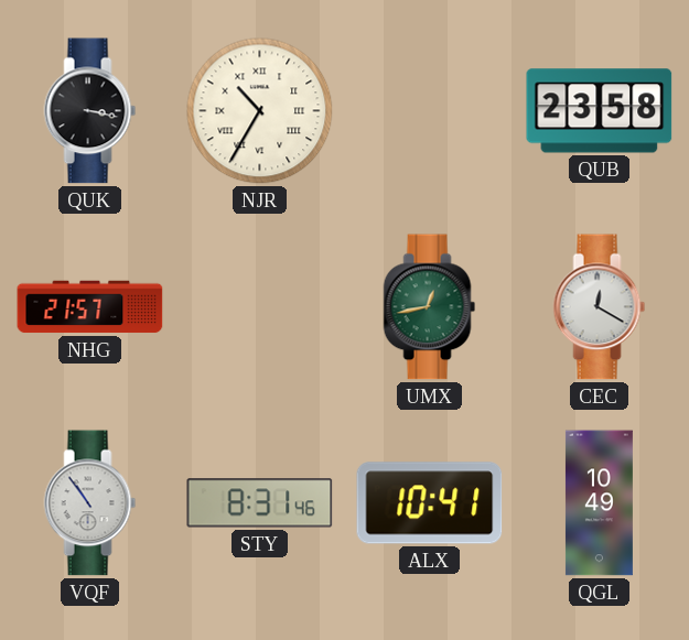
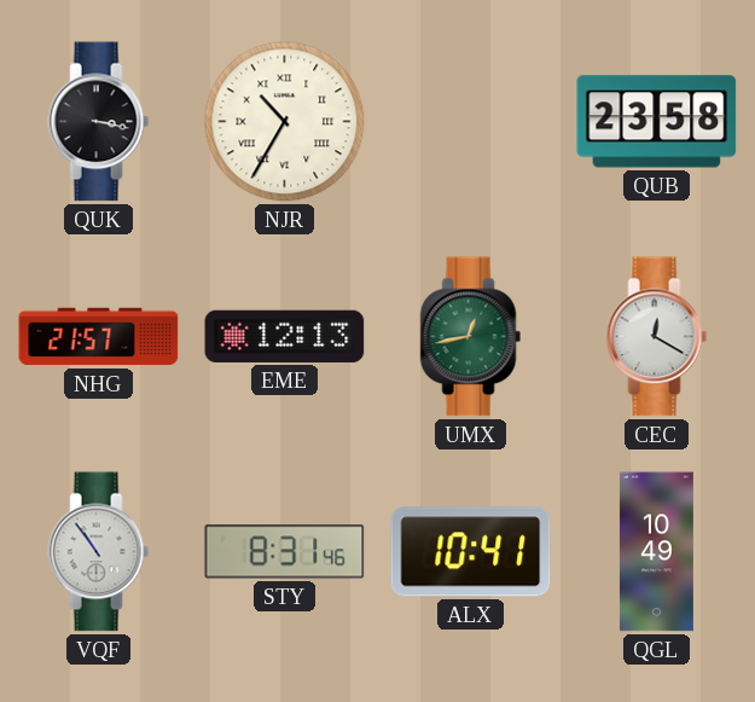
EME: none -> 12:13 (285, 336)
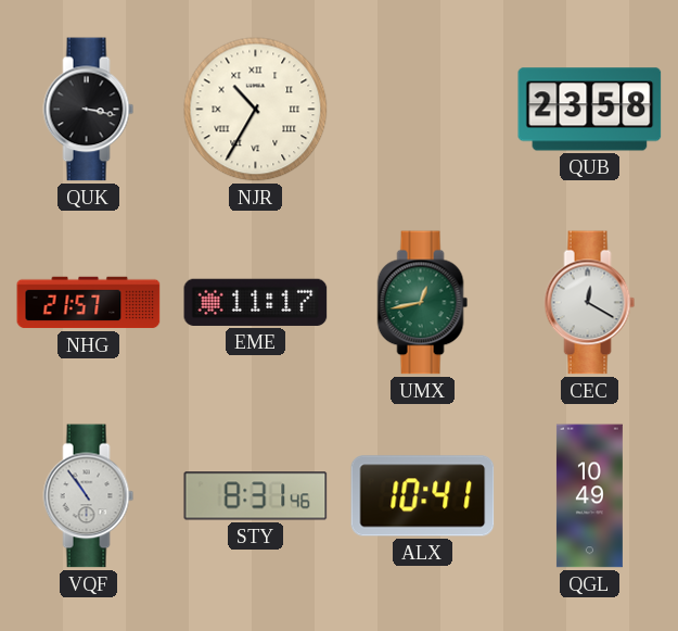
EME: 12:13 -> 11:17 (256, 302)
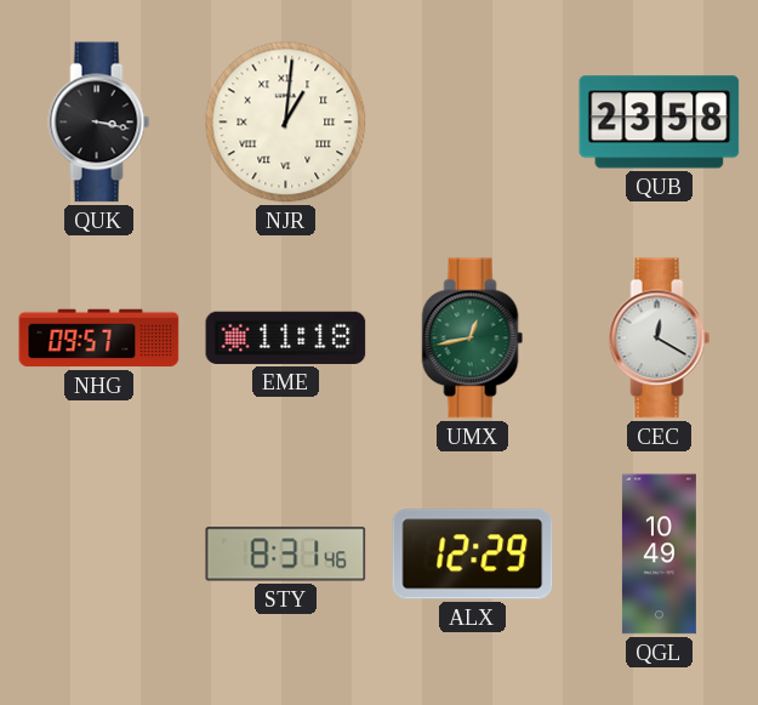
NJR: 10:35 -> 1:01 (286, 123)
NHG: 21:57 -> 09:57 (99, 339)
EME: 11:17 -> 11:18 (286, 337)
VQF: 10:54 -> none (89, 496)
ALX: 10:41 -> 12:29 (473, 555)
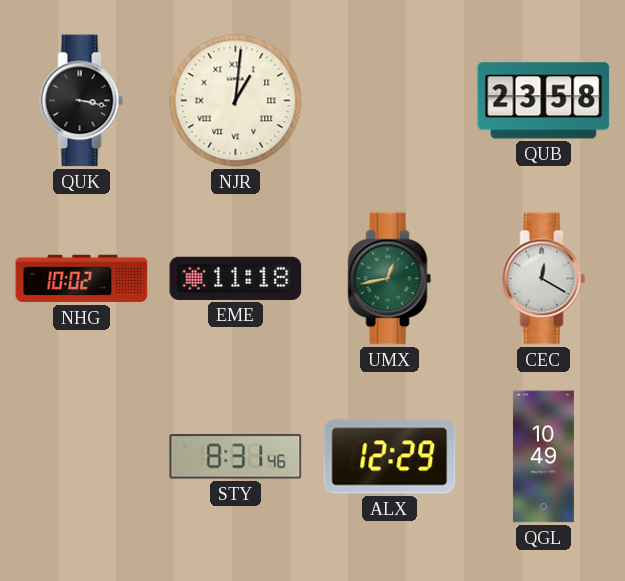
NHG: 09:57 -> 10:02 (82, 279)
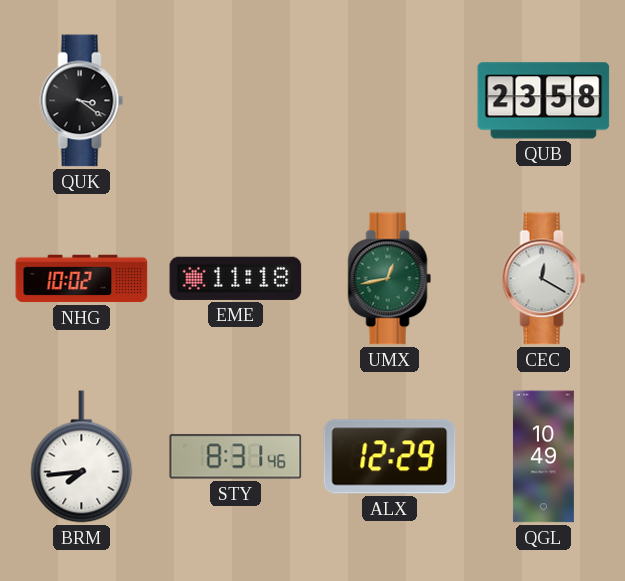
QUK: 3:17 -> 3:21 (82, 101)
NJR: 1:01 -> none (236, 101)
BRM: none -> 7:44 (82, 457)
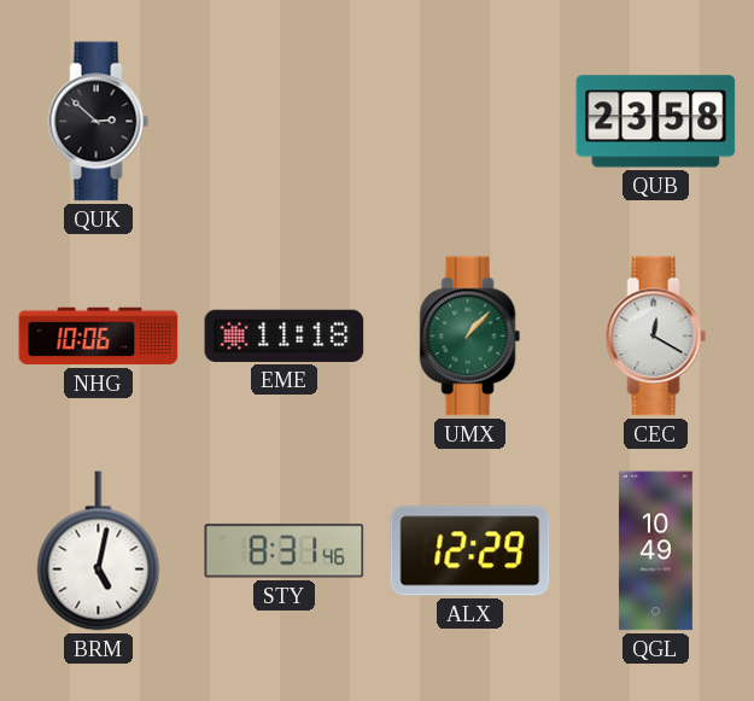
QUK: 3:21 -> 2:52 (99, 122)
NHG: 10:02 -> 10:06 (99, 337)
UMX: 12:43 -> 1:07 (470, 337)
BRM: 7:44 -> 5:02 (99, 551)
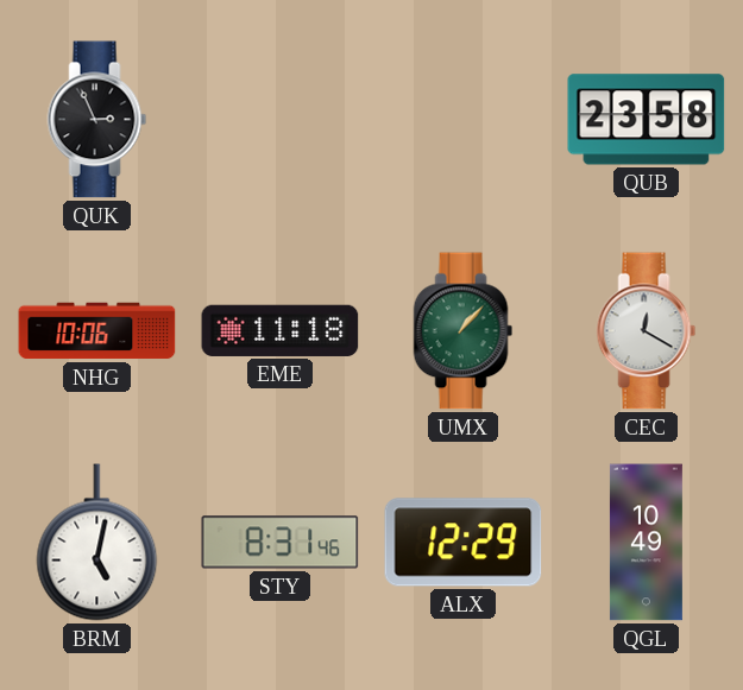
QUK: 2:52 -> 2:56 (97, 120)
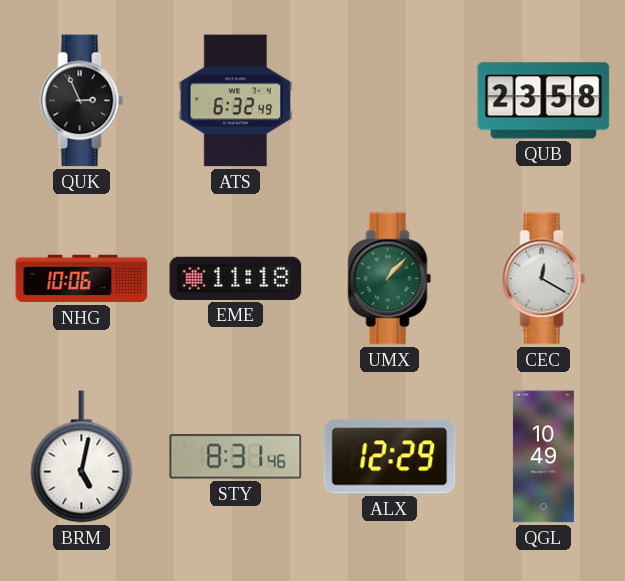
ATS: none -> 6:32 (236, 101)
